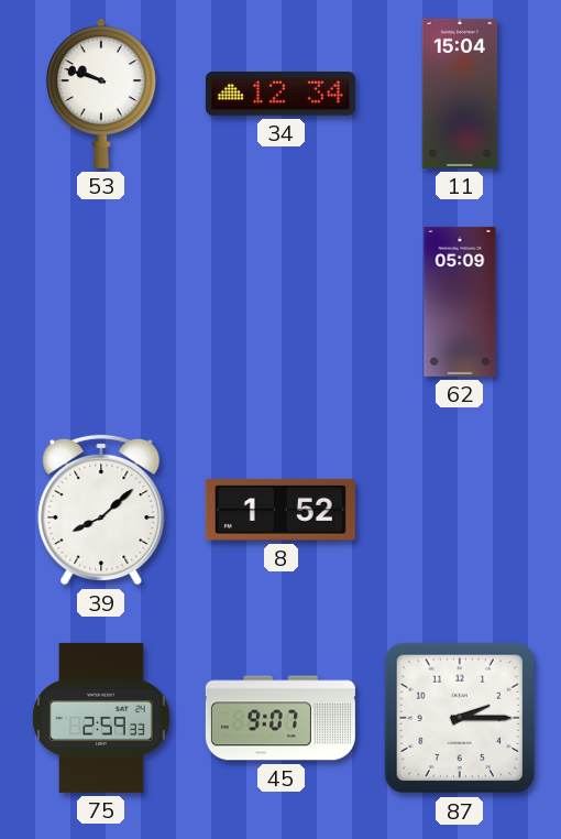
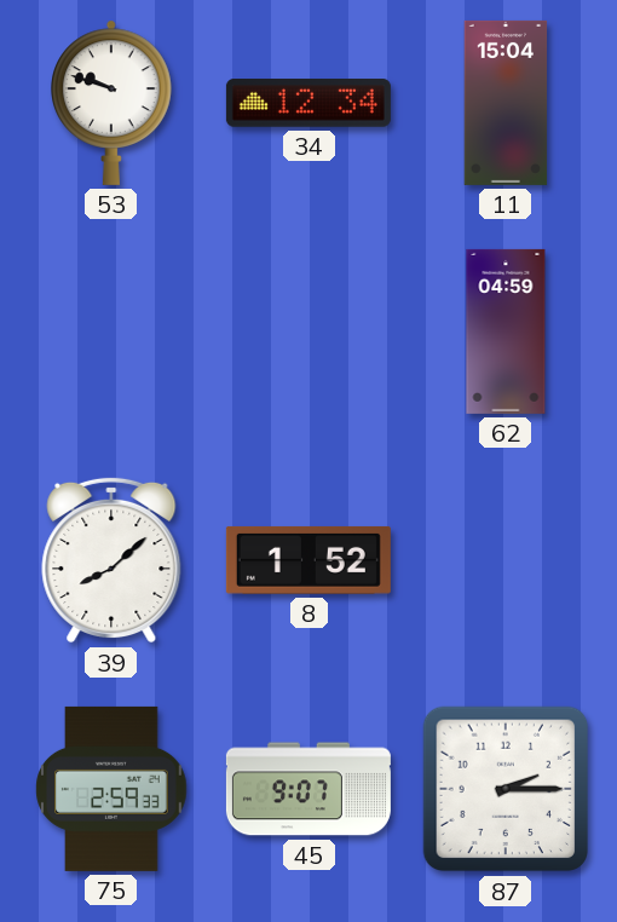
62: 05:09 -> 04:59 (506, 332)
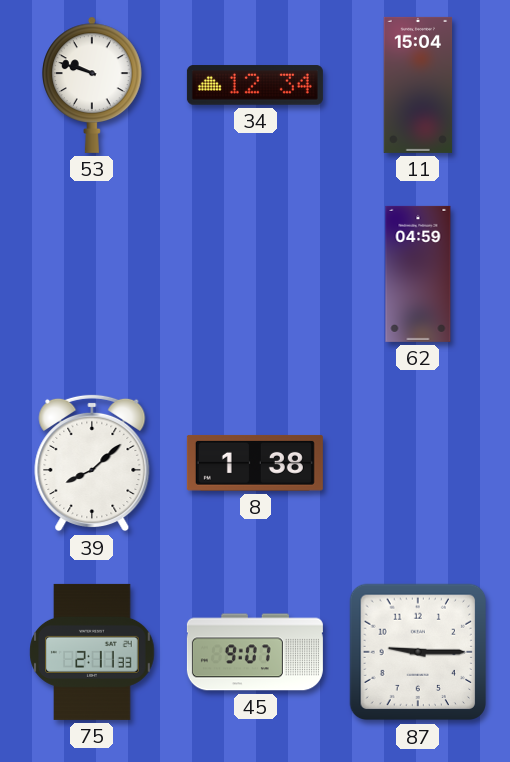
8: 1:52 -> 1:38 (255, 463)
75: 2:59 -> 2:11 (92, 652)
87: 2:15 -> 9:15 (418, 652)
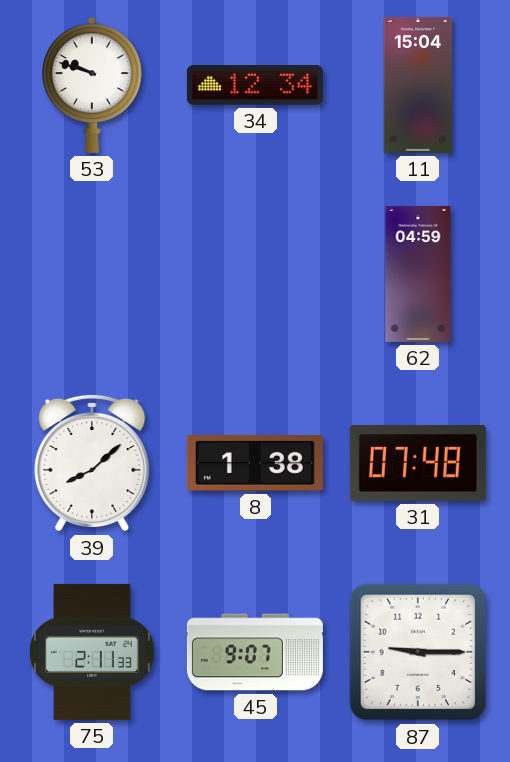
31: none -> 07:48 (418, 463)
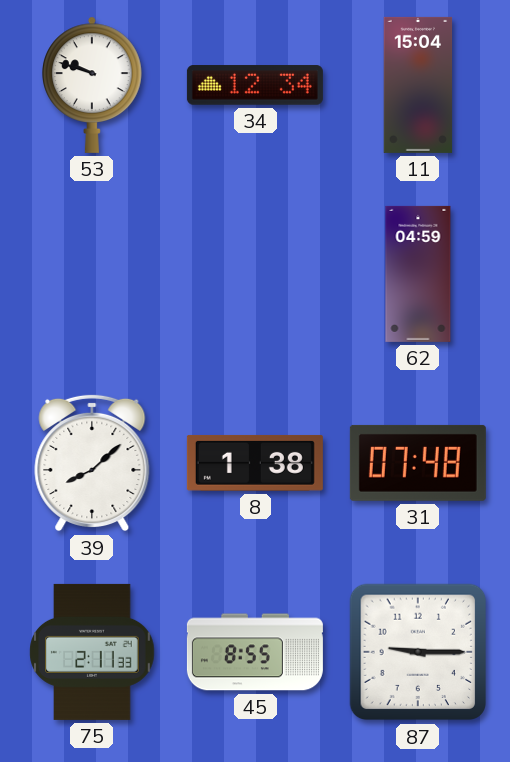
45: 9:07 -> 8:55 (255, 652)
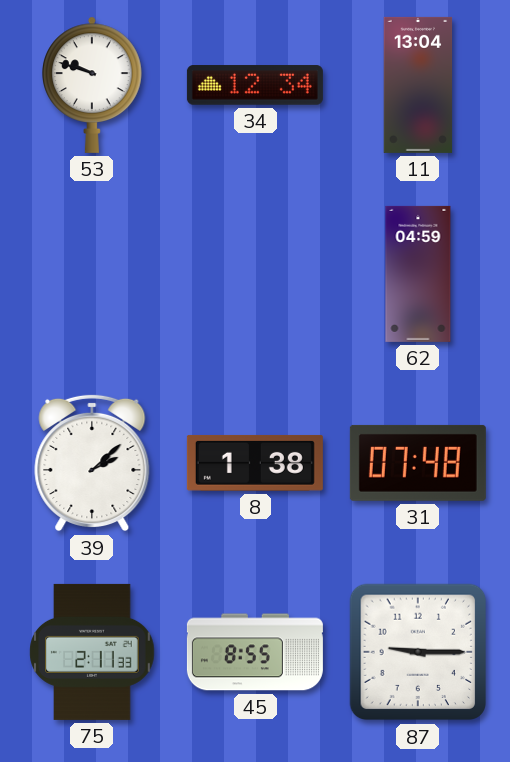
11: 15:04 -> 13:04 (418, 85)
39: 8:08 -> 2:08 (92, 463)
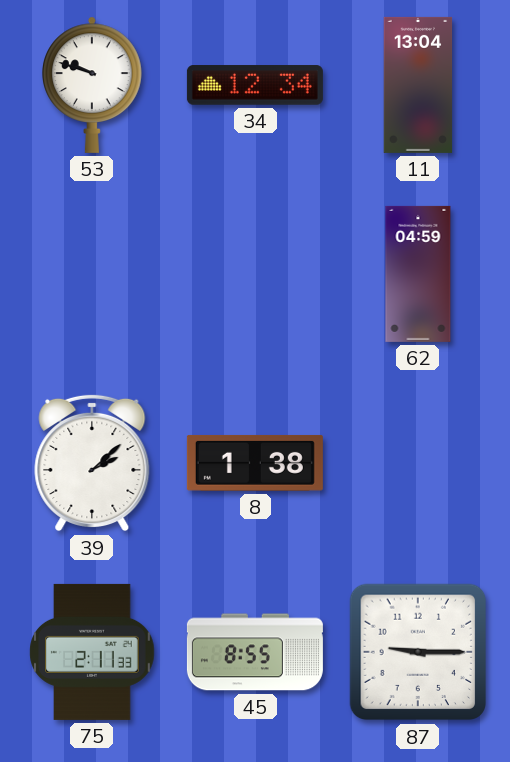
31: 07:48 -> none (418, 463)
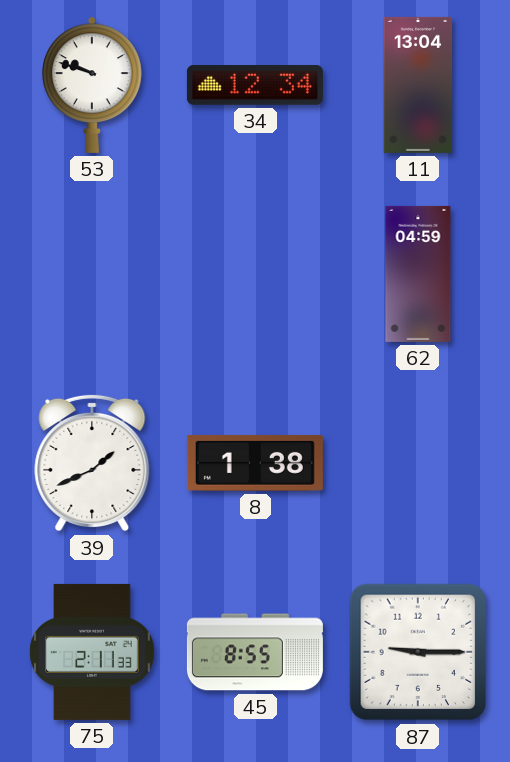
39: 2:08 -> 1:41 (92, 463)
